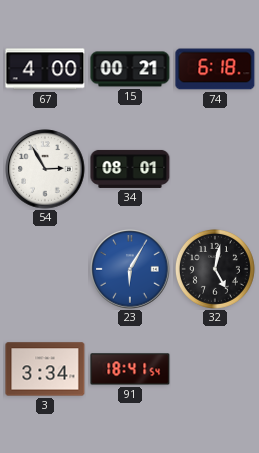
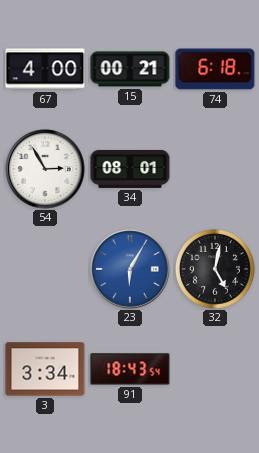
91: 18:41 -> 18:43 (130, 369)
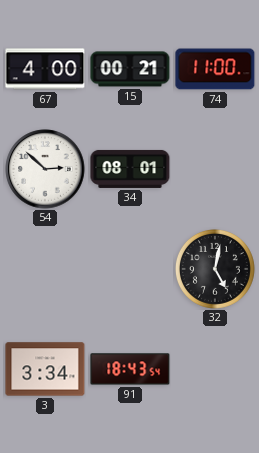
74: 6:18 -> 11:00 (215, 69)
54: 2:55 -> 2:52 (45, 169)
23: 6:05 -> none (130, 269)
